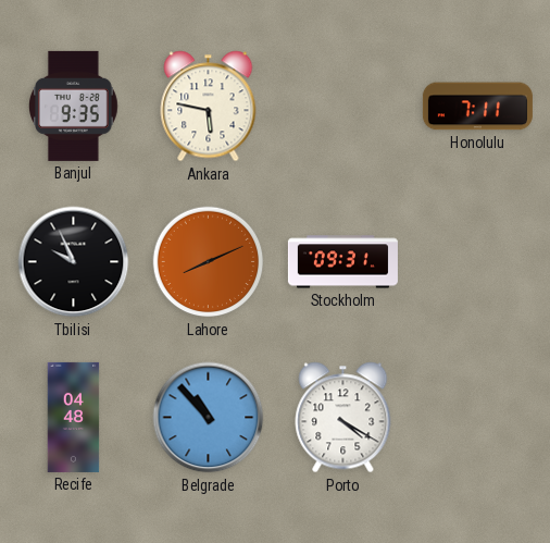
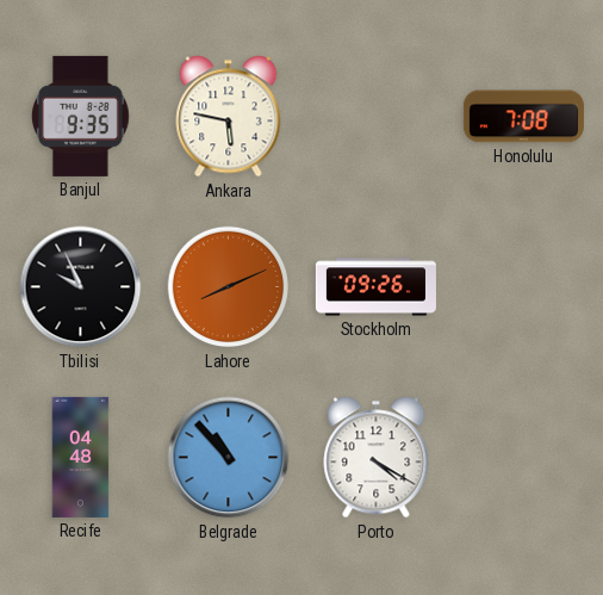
Honolulu: 7:11 -> 7:08 (523, 117)
Stockholm: 09:31 -> 09:26 (375, 287)
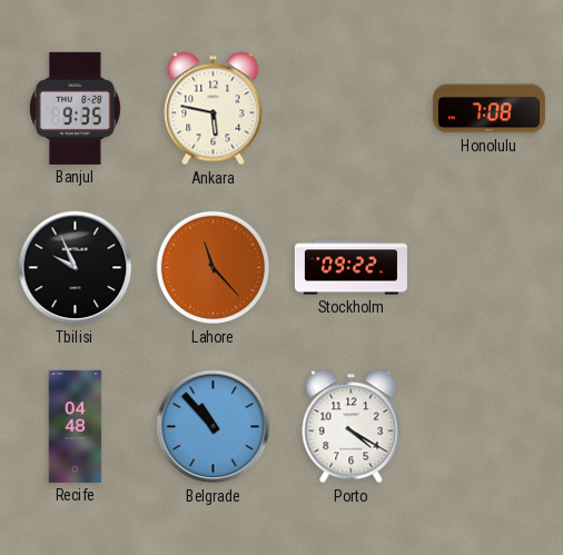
Lahore: 8:11 -> 11:23 (214, 268)
Stockholm: 09:26 -> 09:22 (350, 268)
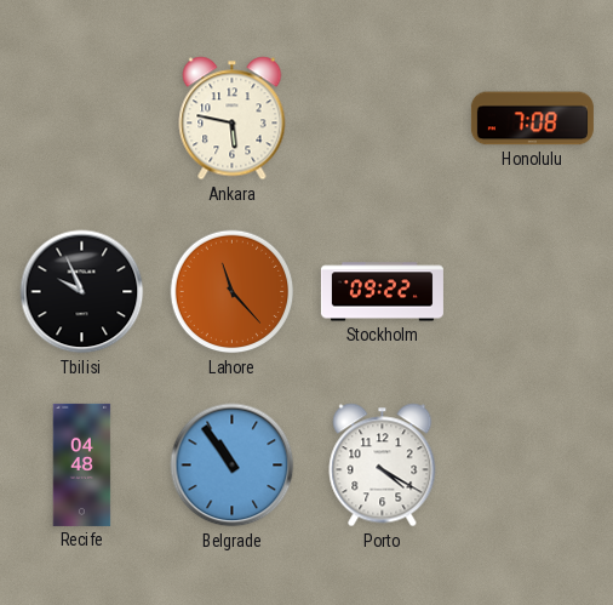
Banjul: 9:35 -> none (75, 108)
Belgrade: 10:53 -> 10:54 (233, 466)
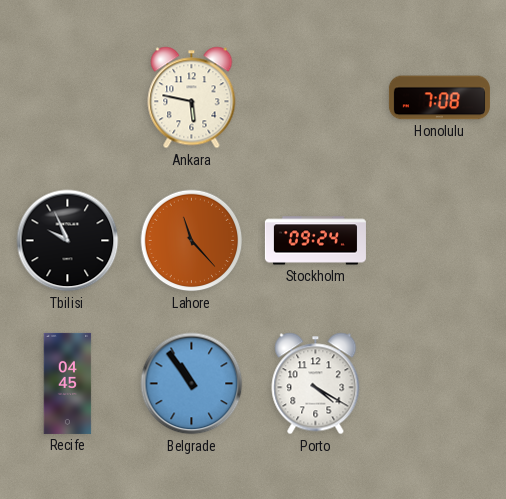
Stockholm: 09:22 -> 09:24 (315, 241)
Recife: 04:48 -> 04:45 (68, 383)
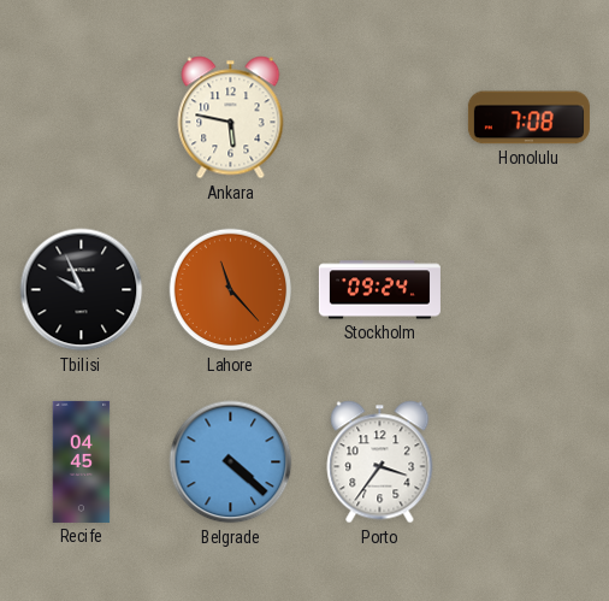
Belgrade: 10:54 -> 4:22 (231, 462)
Porto: 4:20 -> 3:36 (380, 462)
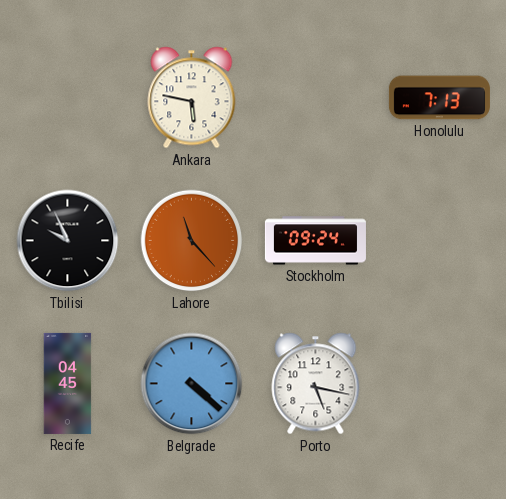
Honolulu: 7:08 -> 7:13 (439, 98)
Porto: 3:36 -> 5:17 (316, 384)
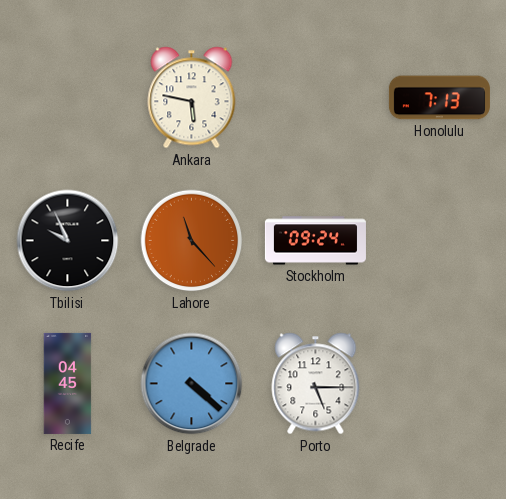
Porto: 5:17 -> 5:15 (316, 384)
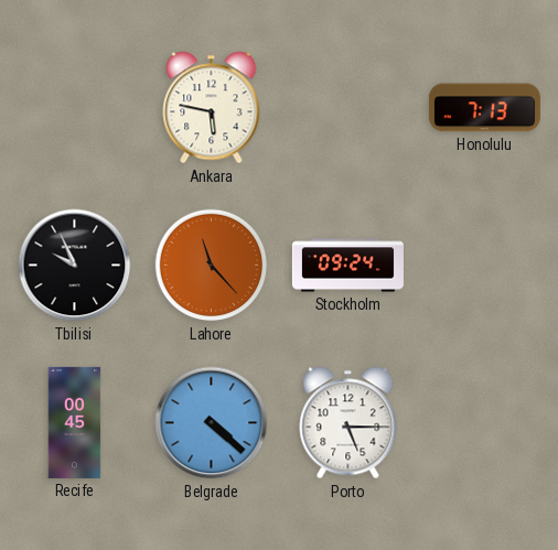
Recife: 04:45 -> 00:45 (75, 422)
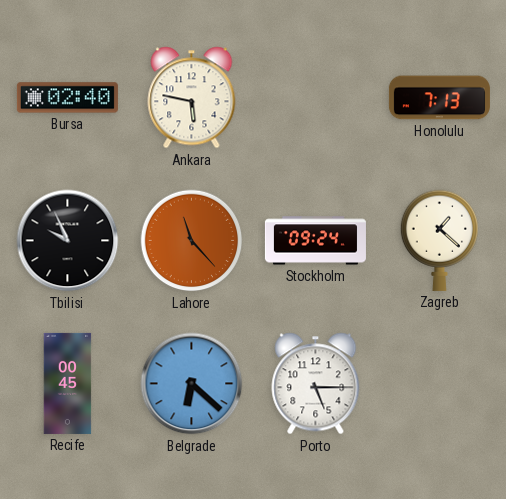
Bursa: none -> 02:40 (67, 98)
Zagreb: none -> 1:22 (439, 240)
Belgrade: 4:22 -> 6:22 (192, 384)
